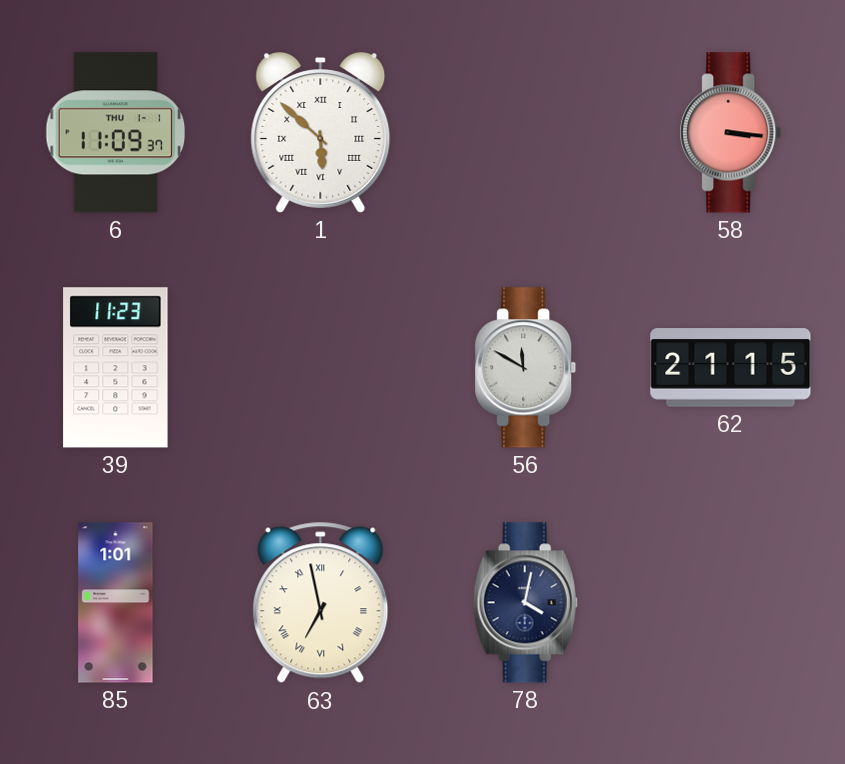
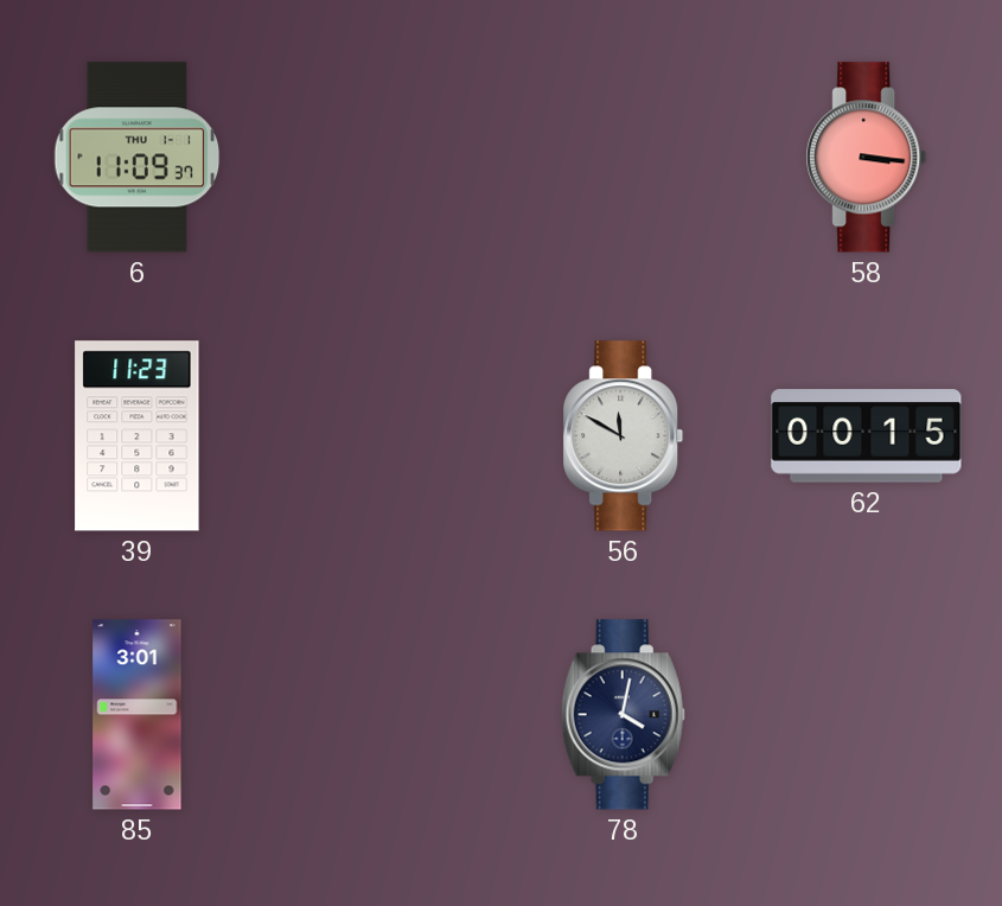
1: 5:52 -> none (321, 133)
62: 21:15 -> 00:15 (867, 436)
85: 1:01 -> 3:01 (138, 715)
63: 6:58 -> none (321, 603)
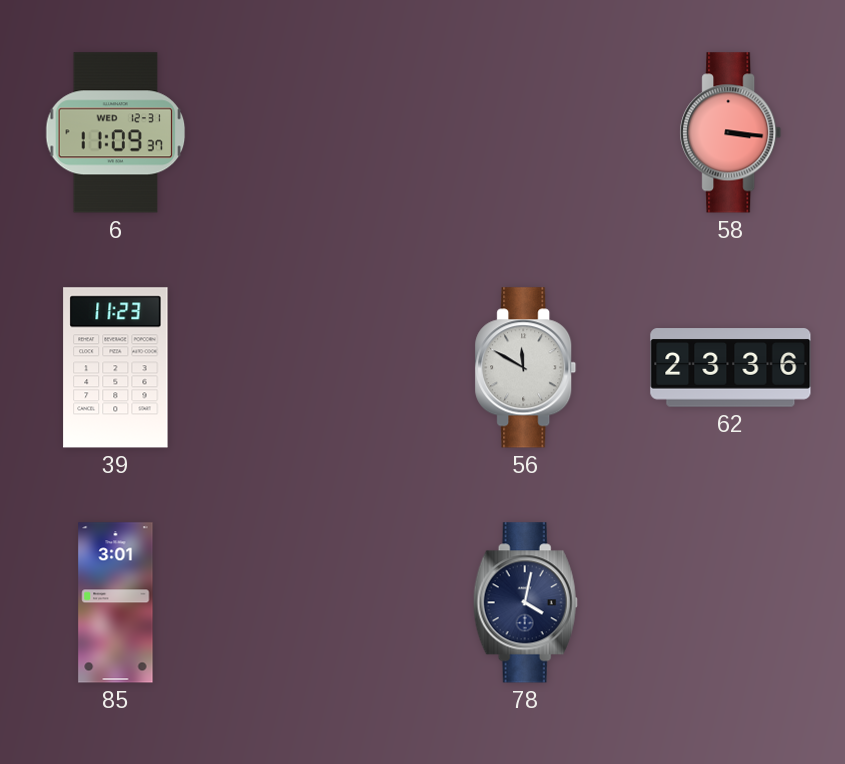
6 date: THU 1-1 -> WED 12-31 (116, 133)
62: 00:15 -> 23:36 (731, 368)
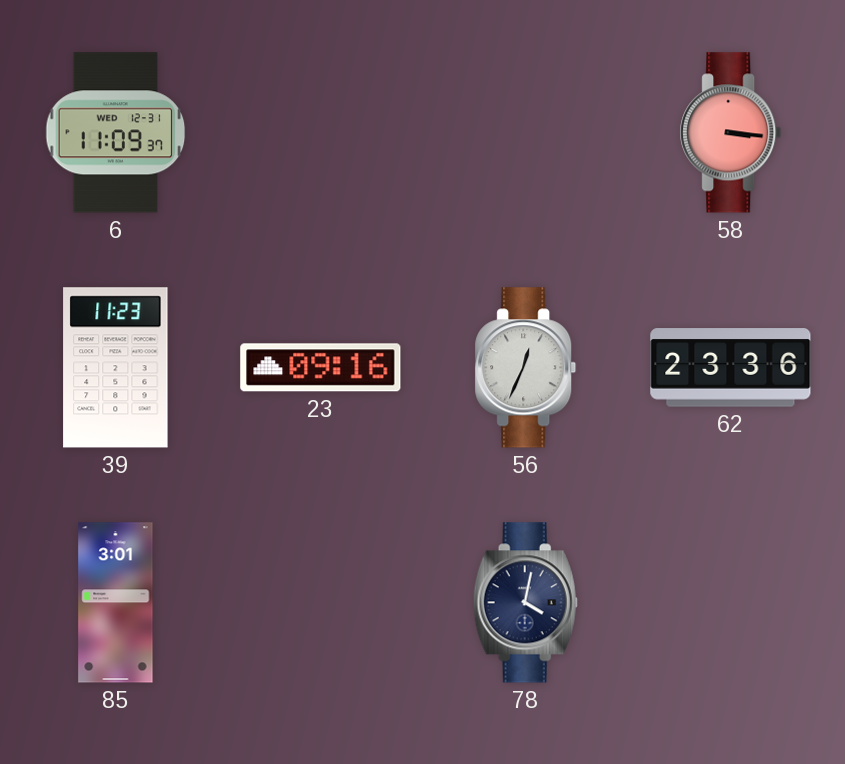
23: none -> 09:16 (321, 368)
56: 11:50 -> 12:34 (526, 368)
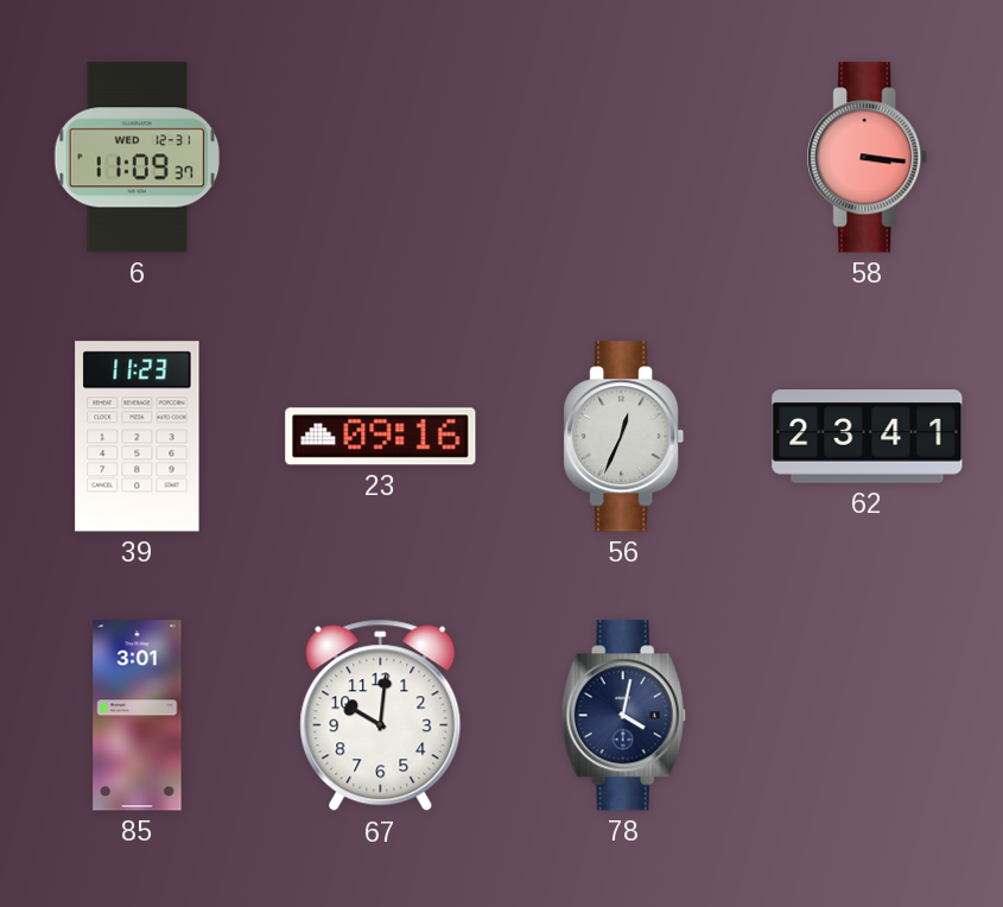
62: 23:36 -> 23:41 (868, 437)
67: none -> 10:01 (381, 716)
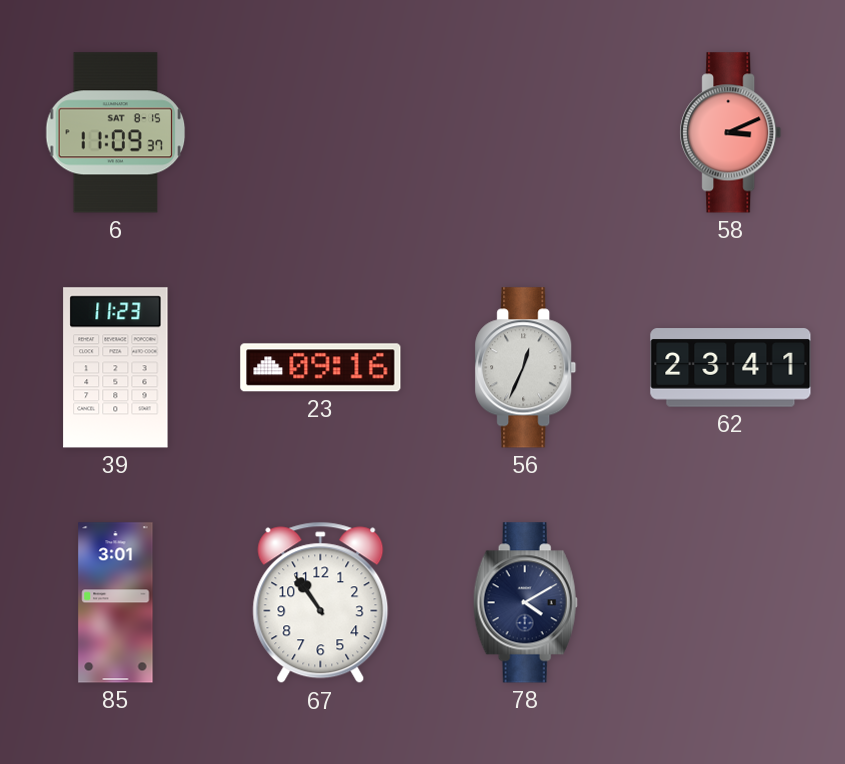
6 date: WED 12-31 -> SAT 8-15 (116, 133)
58: 3:16 -> 3:11 (731, 133)
67: 10:01 -> 10:54 (321, 603)
78: 4:02 -> 4:10 (525, 603)
